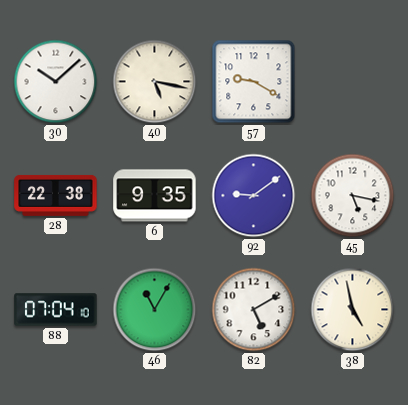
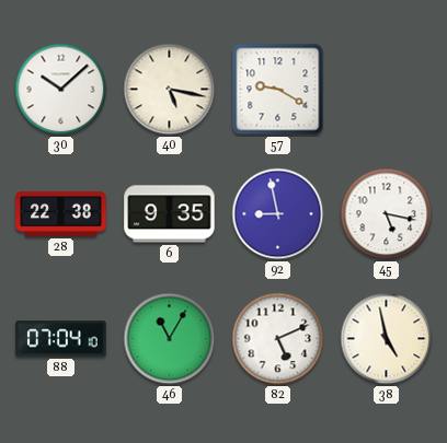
92: 9:09 -> 8:58 (278, 214)
82: 5:10 -> 5:11 (278, 339)
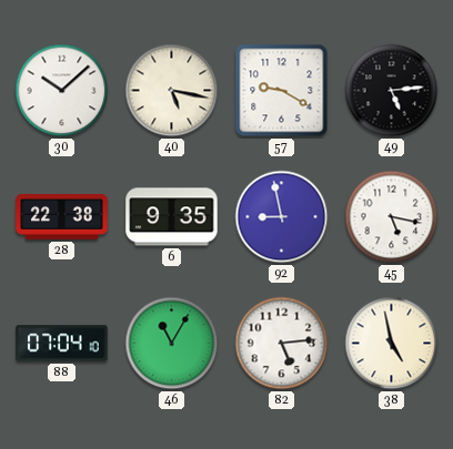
49: none -> 5:14 (392, 91)
82: 5:11 -> 5:14 (282, 344)
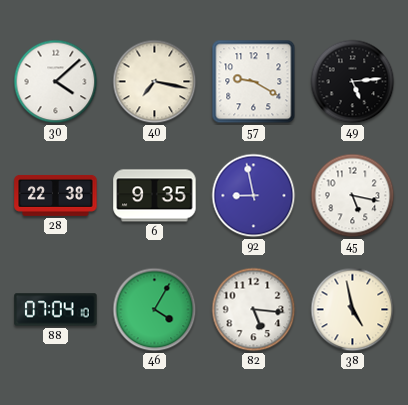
30: 10:08 -> 4:08 (56, 82)
40: 5:17 -> 7:17 (155, 82)
46: 11:05 -> 4:05 (155, 310)
82: 5:14 -> 5:16 (254, 310)
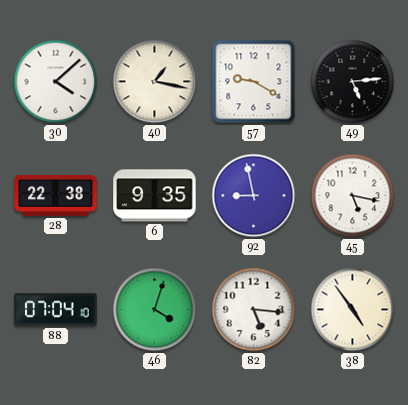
40: 7:17 -> 1:17 (155, 82)
46: 4:05 -> 4:03 (155, 310)
38: 4:58 -> 4:54 (353, 310)
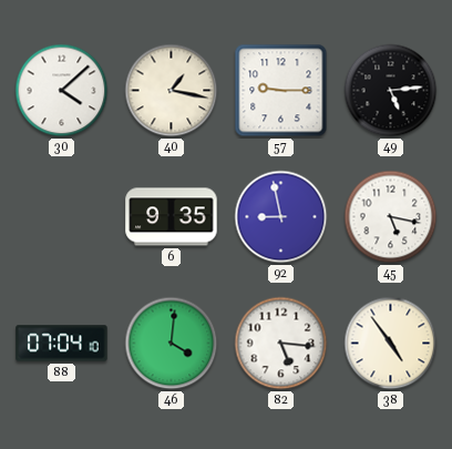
57: 9:20 -> 9:15 (281, 91)
28: 22:38 -> none (56, 195)
46: 4:03 -> 4:01 (172, 344)
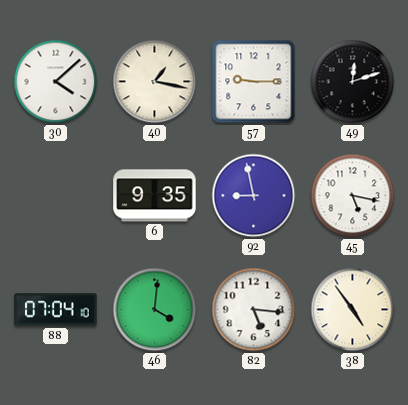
49: 5:14 -> 12:12 (353, 82)
